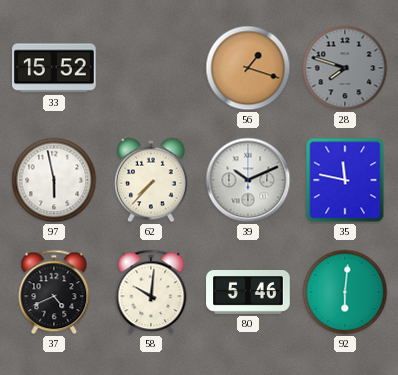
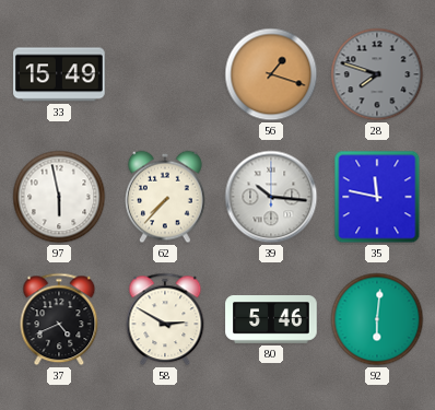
33: 15:52 -> 15:49 (59, 74)
39: 10:11 -> 10:16 (271, 197)
58: 10:01 -> 2:50 (165, 319)
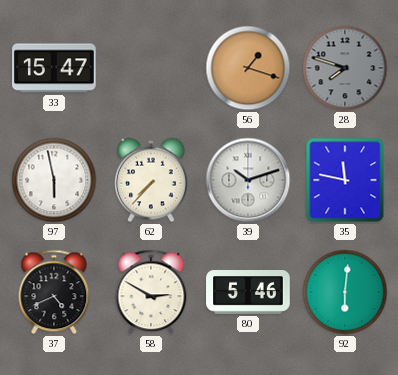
33: 15:49 -> 15:47 (54, 68)
39: 10:16 -> 10:12 (248, 180)
